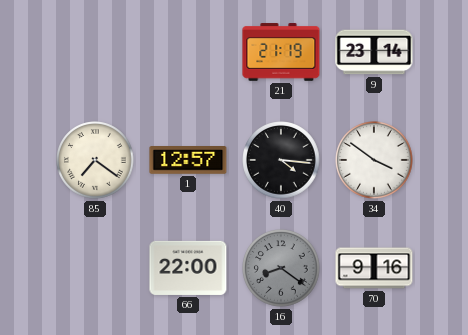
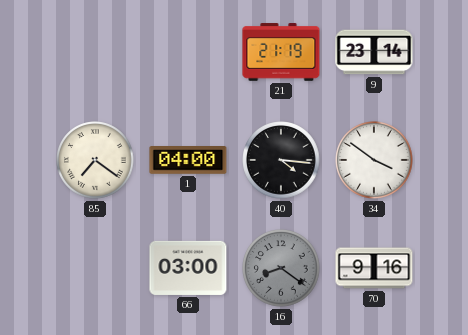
1: 12:57 -> 04:00 (188, 161)
66: 22:00 -> 03:00 (188, 268)
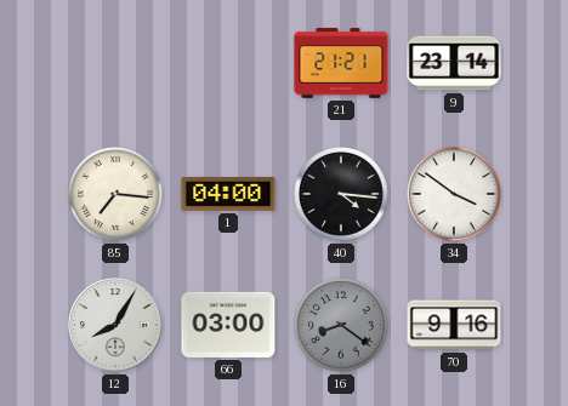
21: 21:19 -> 21:21 (341, 63)
85: 7:21 -> 7:16 (115, 194)
12: none -> 8:05 (115, 325)
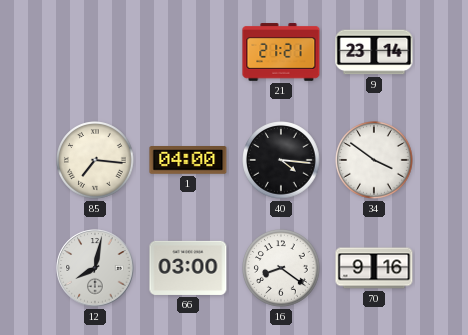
12: 8:05 -> 8:02 (95, 268)
16 dial: grey -> white (281, 268)
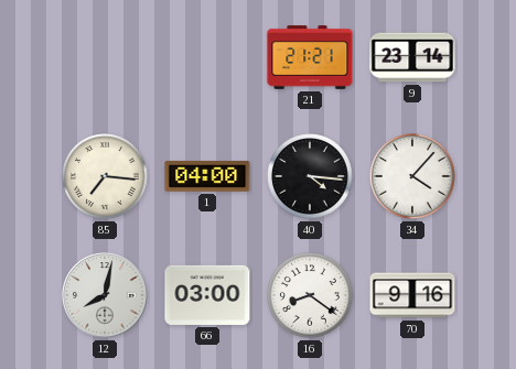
34: 3:51 -> 4:07 (412, 176)
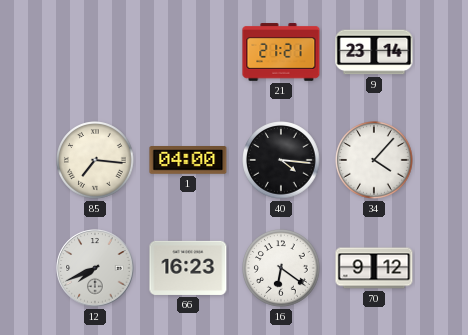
12: 8:02 -> 7:41 (95, 268)
66: 03:00 -> 16:23 (188, 268)
16: 8:21 -> 6:21 (281, 268)
70: 9:16 -> 9:12 (374, 268)
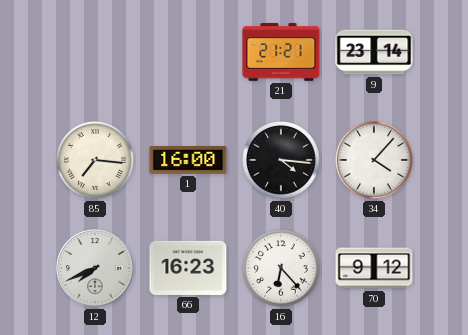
1: 04:00 -> 16:00 (188, 161)
16: 6:21 -> 6:23 (281, 268)
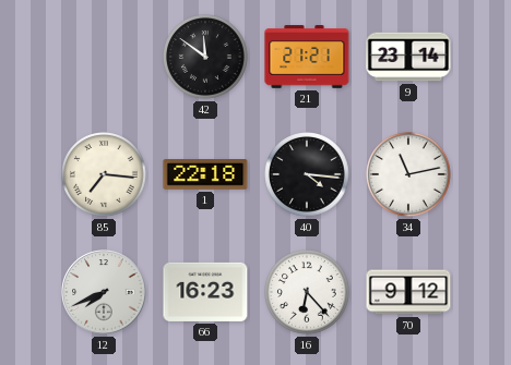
42: none -> 11:51 (205, 57)
1: 16:00 -> 22:18 (205, 175)
34: 4:07 -> 11:13 (408, 174)
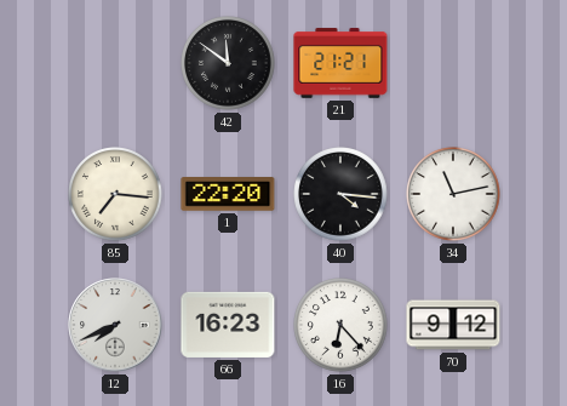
9: 23:14 -> none (408, 57)
1: 22:18 -> 22:20 (228, 195)
